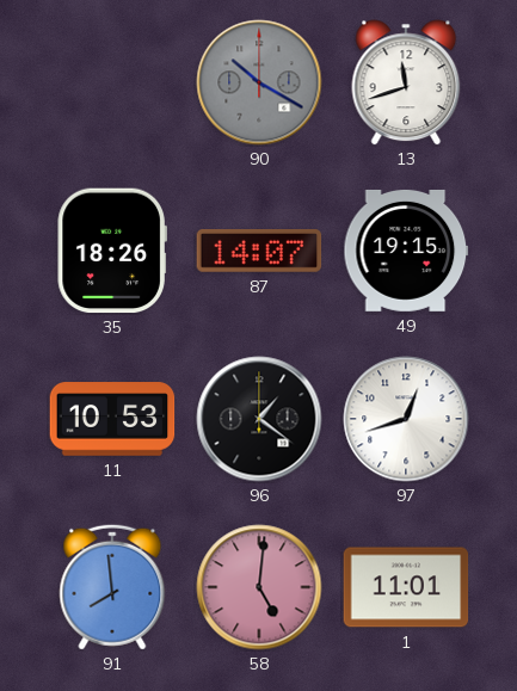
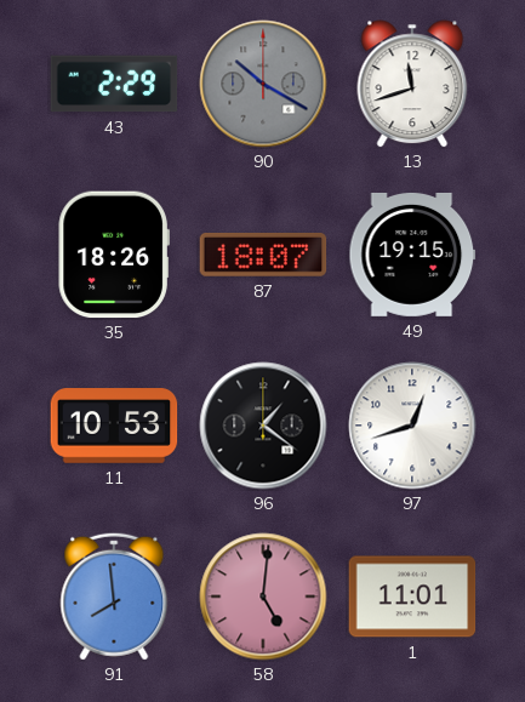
43: none -> 2:29 (114, 84)
87: 14:07 -> 18:07 (263, 256)
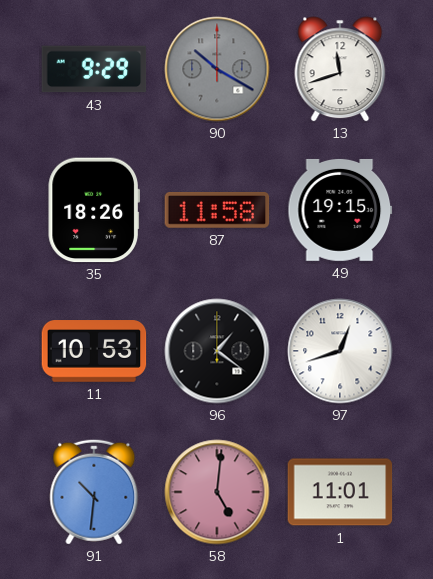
43: 2:29 -> 9:29 (94, 69)
87: 18:07 -> 11:58 (217, 211)
91: 7:59 -> 10:31 (94, 492)
